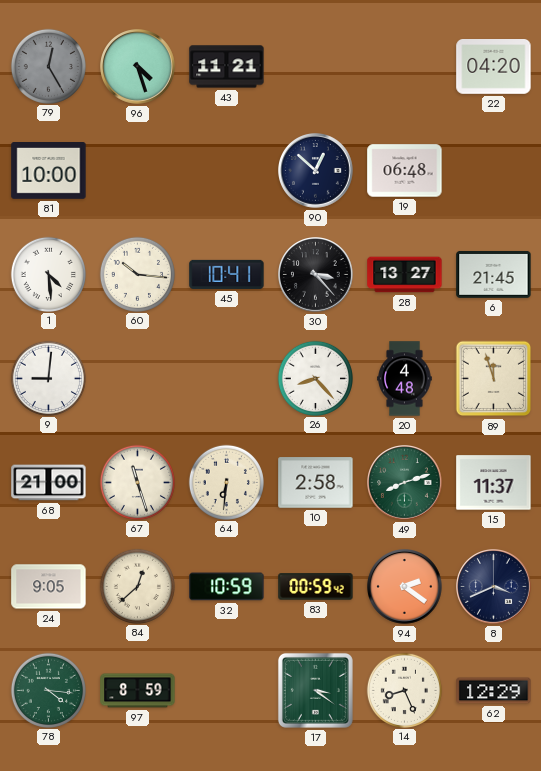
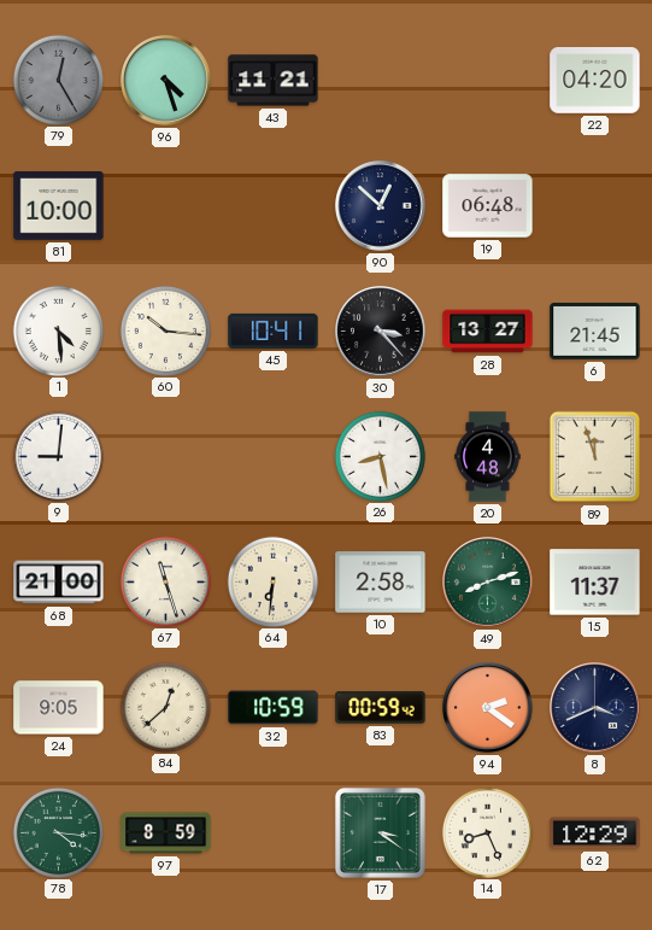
26: 8:23 -> 8:28 (380, 456)
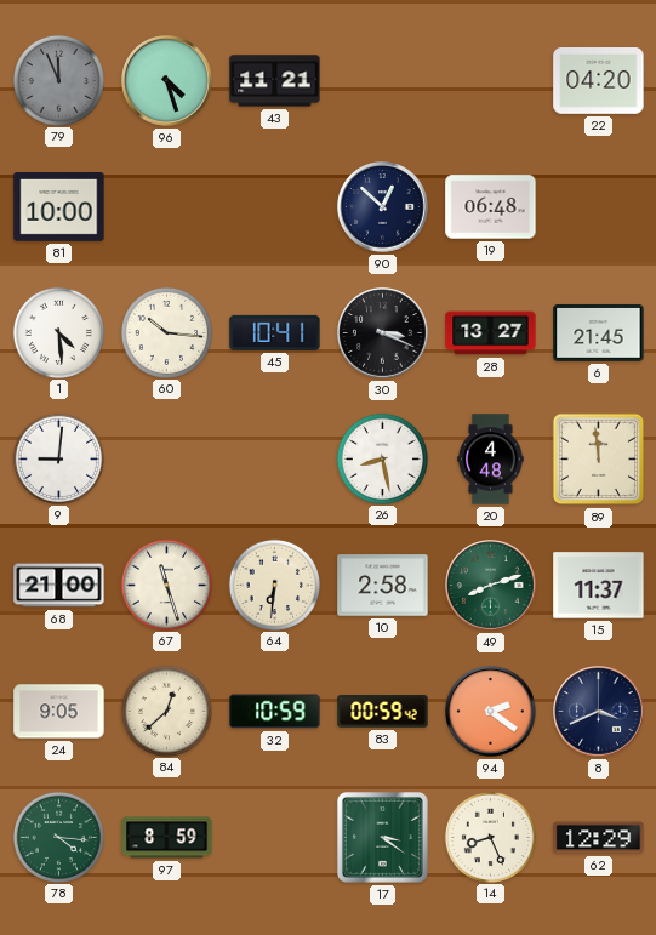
79: 12:25 -> 11:56 (58, 80)
30: 3:23 -> 3:19 (383, 333)
89: 11:57 -> 11:59 (599, 460)
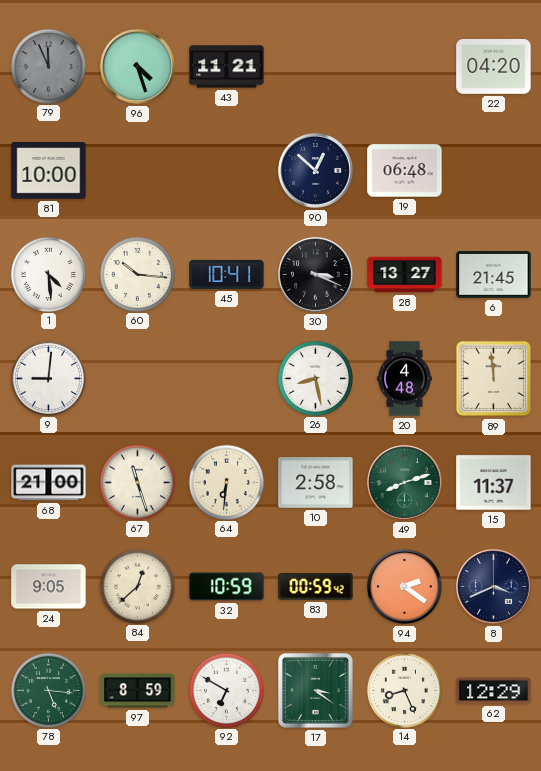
78: 4:16 -> 5:16 (48, 690)
92: none -> 6:50 (226, 690)
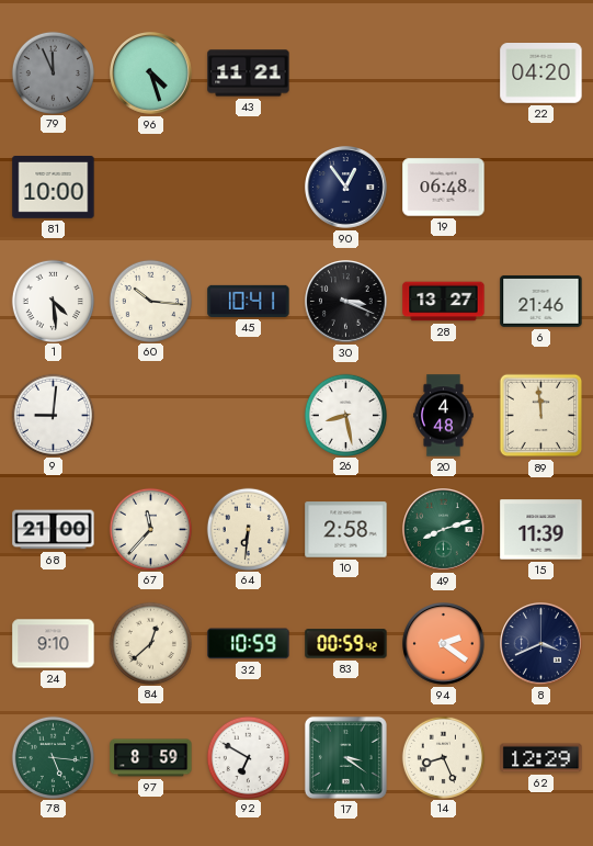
90: 12:52 -> 12:54 (346, 188)
6: 21:45 -> 21:46 (541, 301)
67: 11:27 -> 11:37 (150, 529)
15: 11:37 -> 11:39 (541, 530)
24: 9:05 -> 9:10 (54, 644)
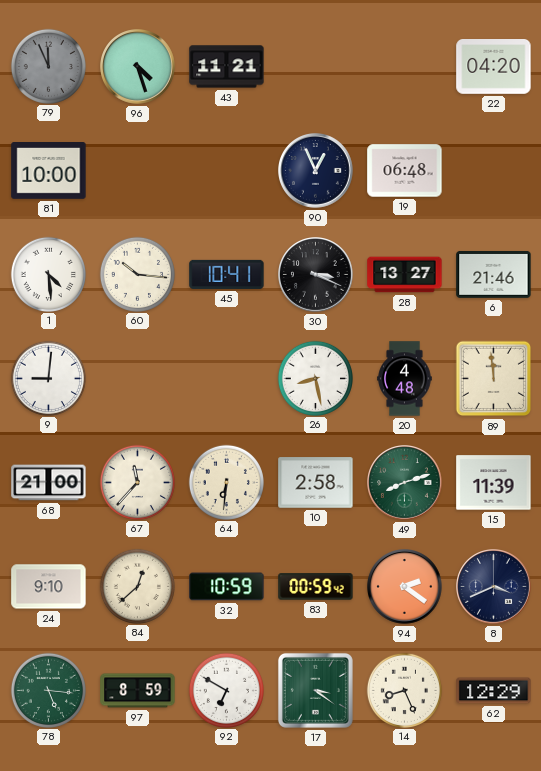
90: 12:54 -> 12:56 (316, 171)
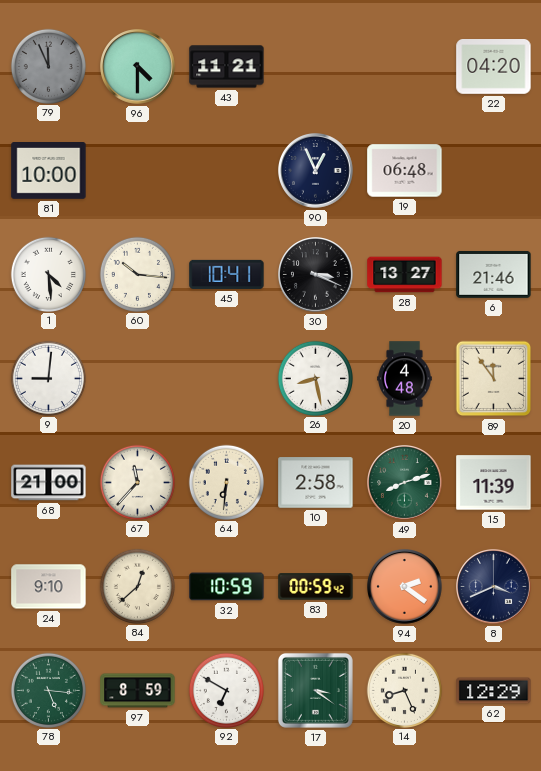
96: 4:27 -> 4:30 (138, 67)
89: 11:59 -> 11:54 (494, 379)
